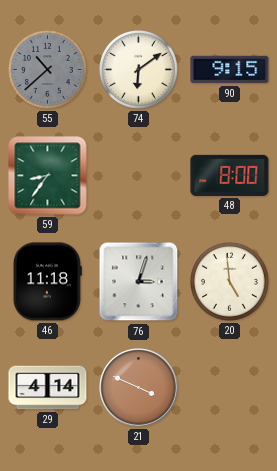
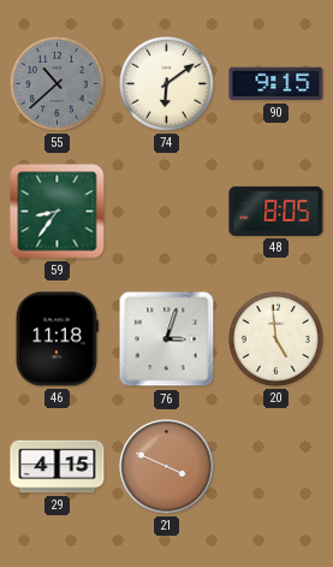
48: 8:00 -> 8:05 (276, 211)
29: 4:14 -> 4:15 (58, 467)
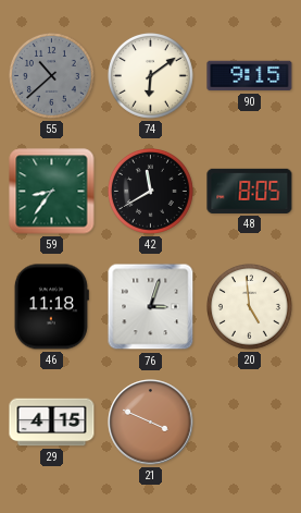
42: none -> 11:40 (151, 192)
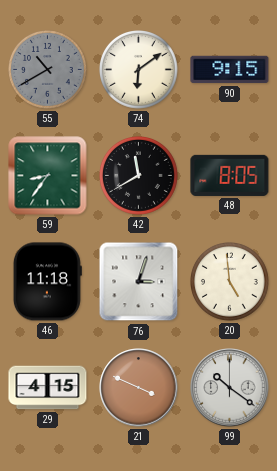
55: 10:38 -> 10:40 (48, 70)
99: none -> 10:21 (230, 388)
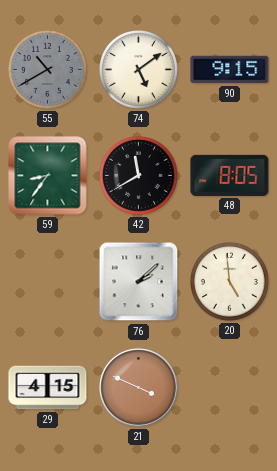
74: 6:09 -> 5:09 (139, 70)
46: 11:18 -> none (47, 282)
76: 3:03 -> 2:08 (139, 282)
99: 10:21 -> none (230, 388)
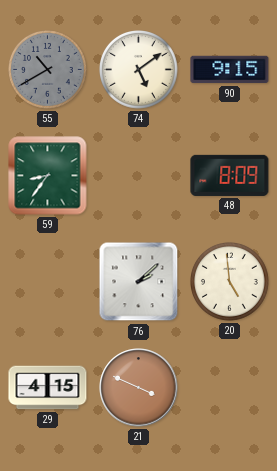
42: 11:40 -> none (139, 176)
48: 8:05 -> 8:09 (230, 175)
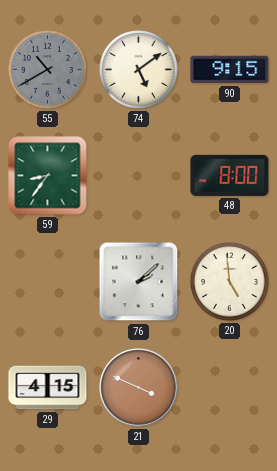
48: 8:09 -> 8:00 (230, 175)
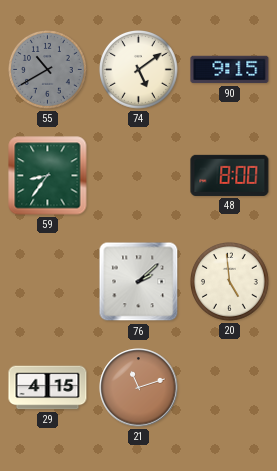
21: 3:49 -> 11:12 (139, 388)
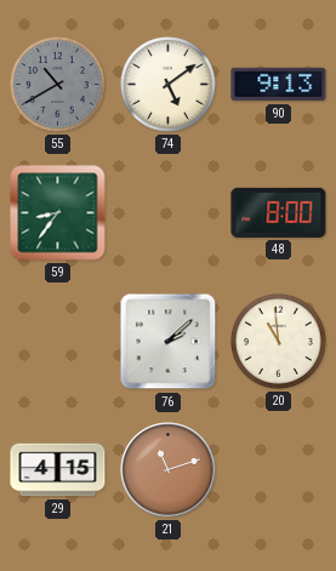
90: 9:15 -> 9:13 (279, 85)
20: 4:59 -> 10:59 (279, 342)
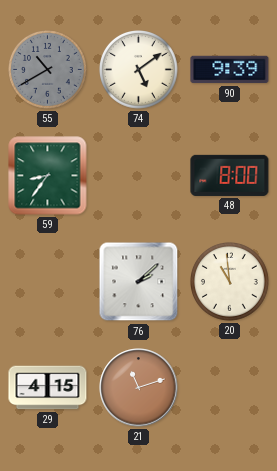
90: 9:13 -> 9:39 (230, 70)
